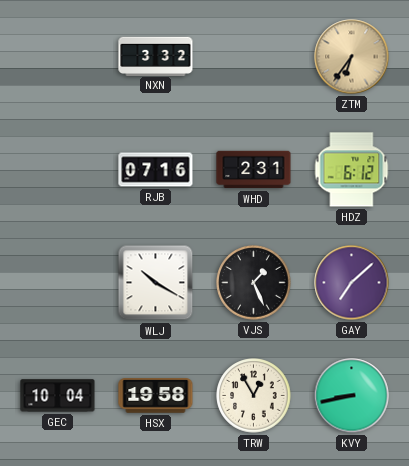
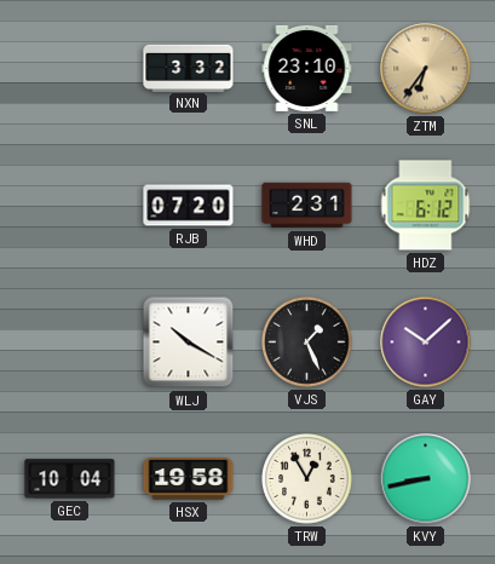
SNL: none -> 23:10 (307, 68)
RJB: 07:16 -> 07:20 (189, 206)
GAY: 7:08 -> 10:08 (426, 343)
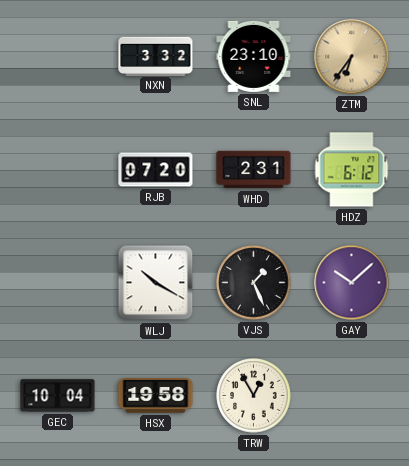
KVY: 8:43 -> none (426, 479)
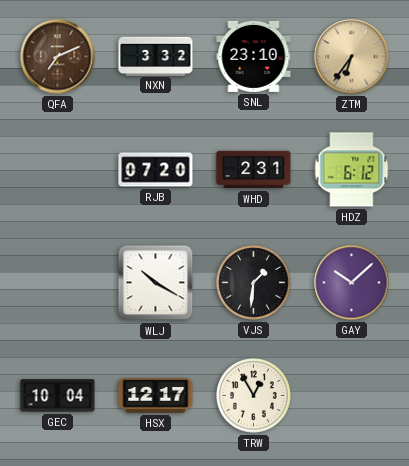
QFA: none -> 7:11 (58, 57)
VJS: 1:26 -> 1:31 (254, 283)
HSX: 19:58 -> 12:17 (156, 396)
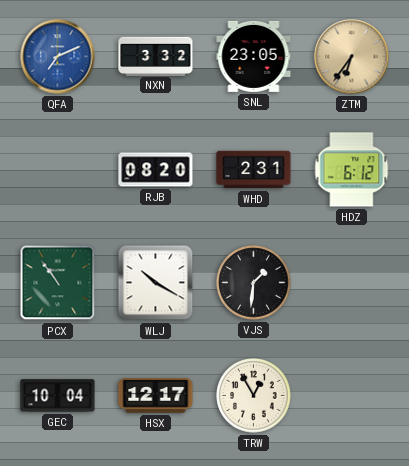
QFA dial: brown -> blue (58, 57)
SNL: 23:10 -> 23:05 (254, 56)
RJB: 07:20 -> 08:20 (156, 170)
PCX: none -> 10:54 (58, 283)
GAY: 10:08 -> none (352, 283)
